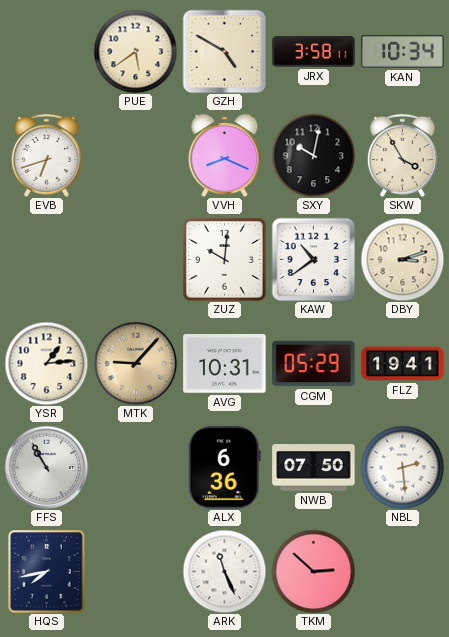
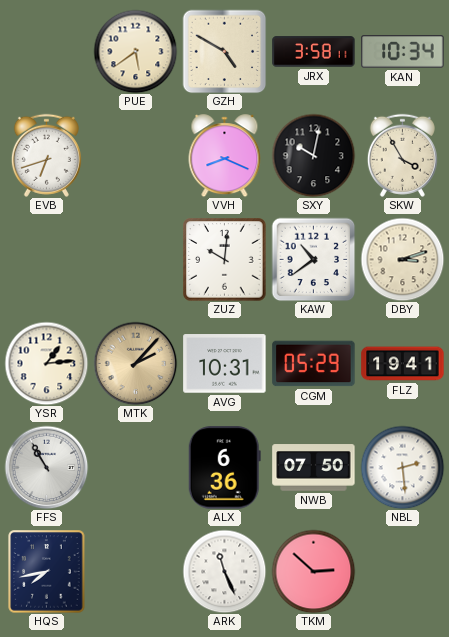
MTK: 9:07 -> 2:07 (135, 363)
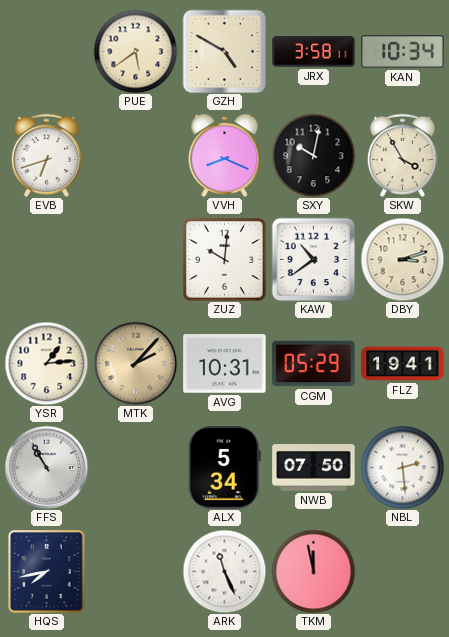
ALX: 6:36 -> 5:34 (224, 468)
TKM: 2:52 -> 11:58 (313, 571)
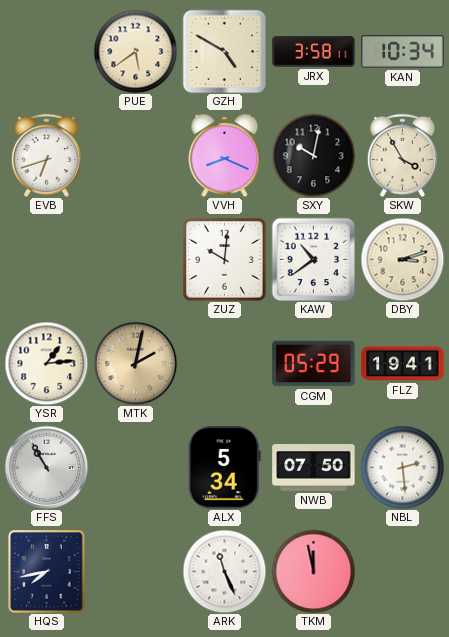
MTK: 2:07 -> 2:02 (135, 363)
AVG: 10:31 -> none (225, 364)
